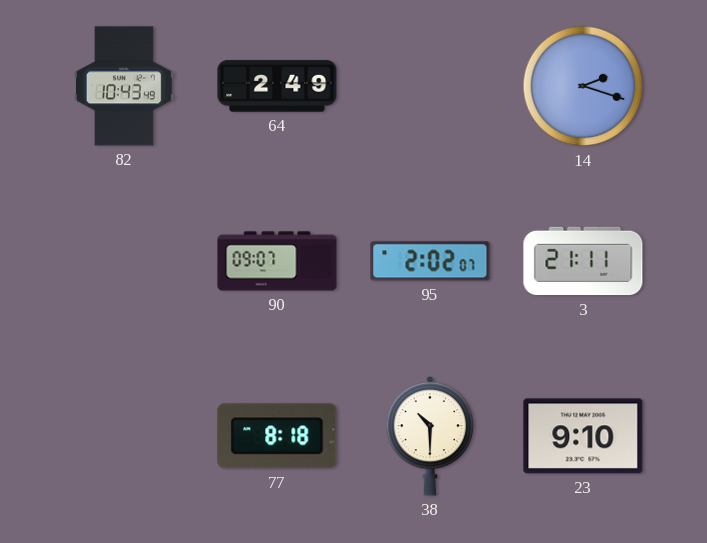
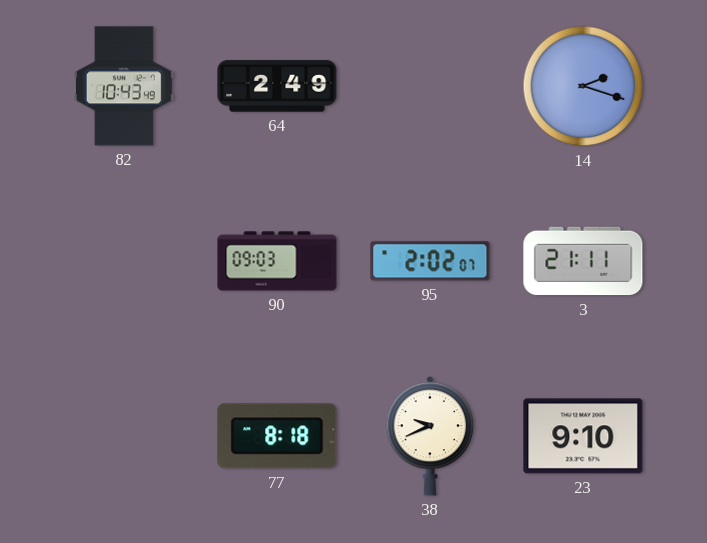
90: 09:07 -> 09:03 (277, 261)
38: 10:30 -> 9:41 (430, 436)
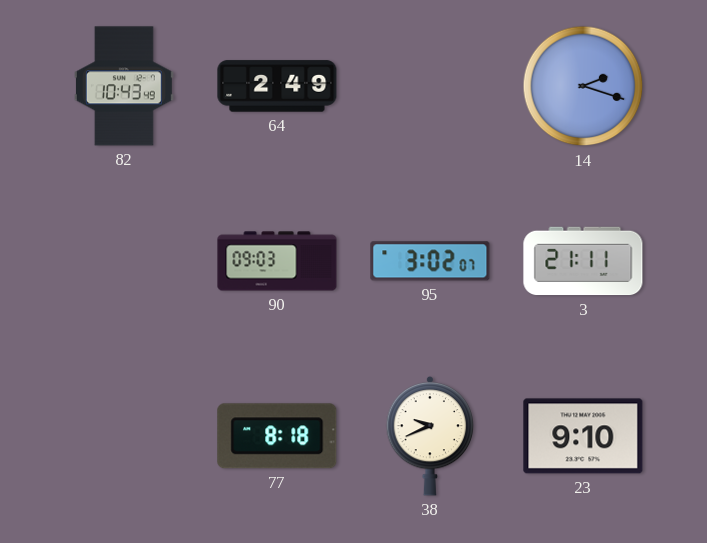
95: 2:02 -> 3:02 (430, 261)
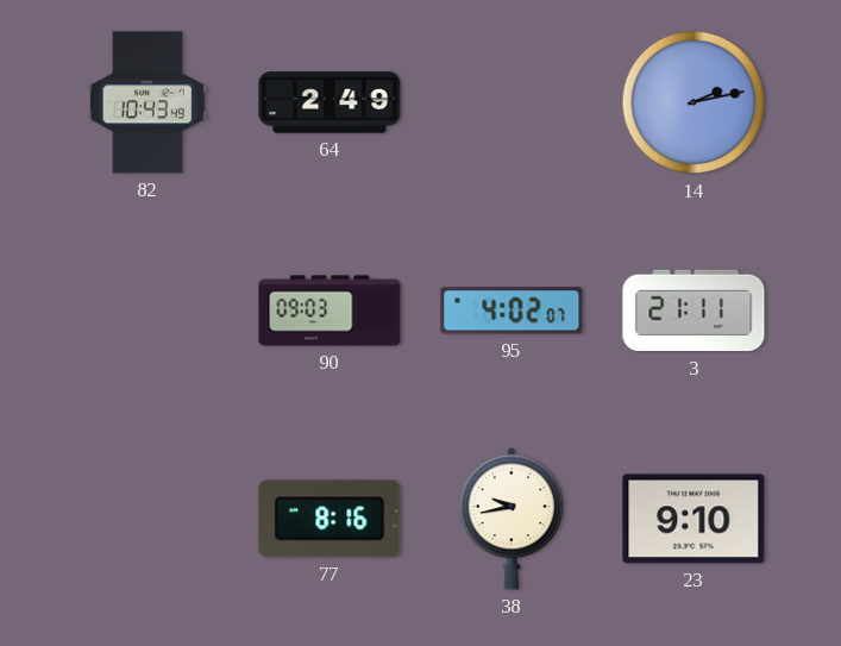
14: 2:18 -> 2:13 (693, 102)
95: 3:02 -> 4:02 (511, 311)
77: 8:18 -> 8:16 (330, 519)
38: 9:41 -> 9:43 (511, 519)
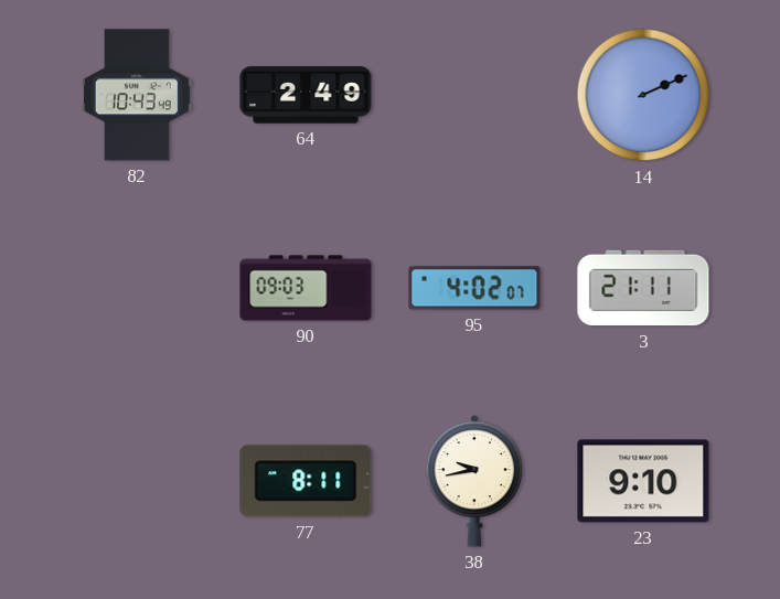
14: 2:13 -> 2:11 (643, 95)
77: 8:16 -> 8:11 (306, 481)
